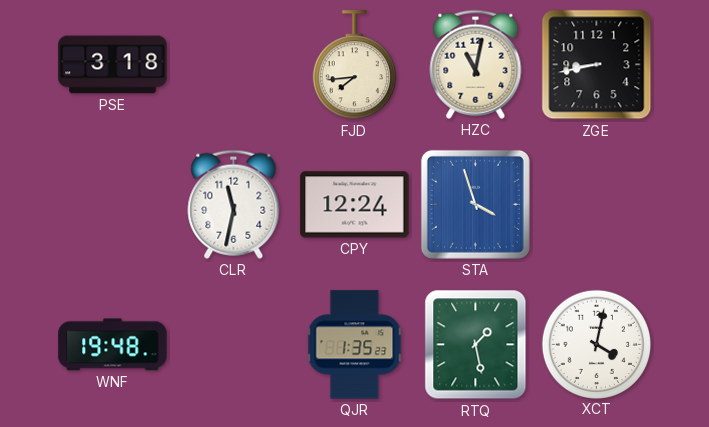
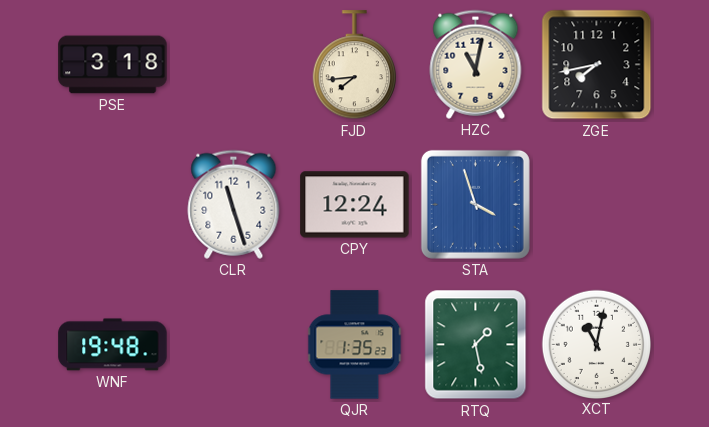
ZGE: 8:43 -> 7:43 (597, 65)
CLR: 11:32 -> 11:27 (234, 204)
XCT: 4:02 -> 11:02 (596, 344)
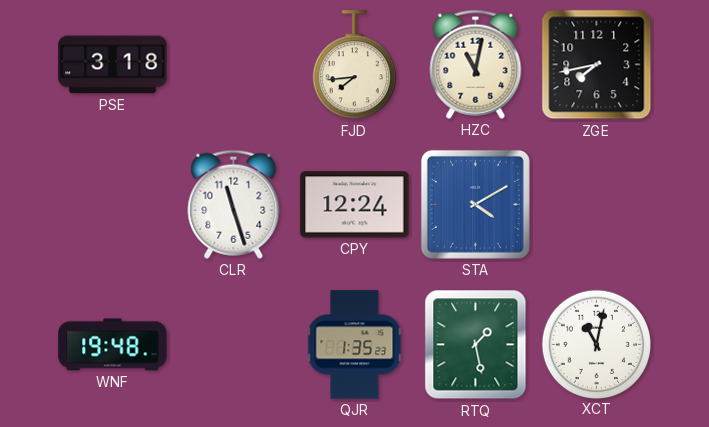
STA: 3:57 -> 4:10 (475, 204)
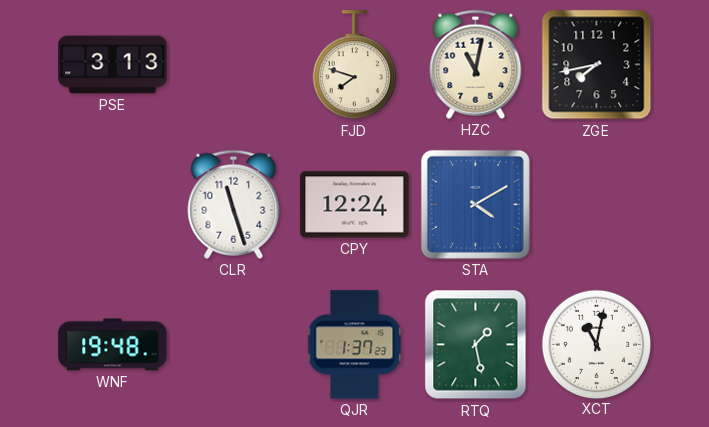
PSE: 3:18 -> 3:13 (113, 65)
FJD: 7:44 -> 7:48 (354, 65)
QJR: 1:35 -> 1:37 (355, 345)
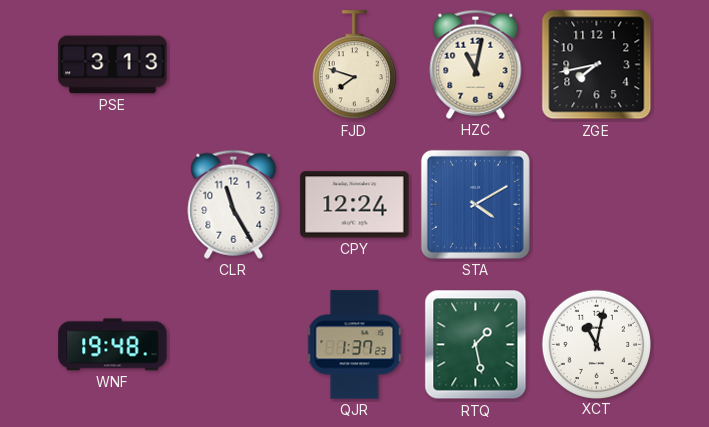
CLR: 11:27 -> 11:25 (234, 204)
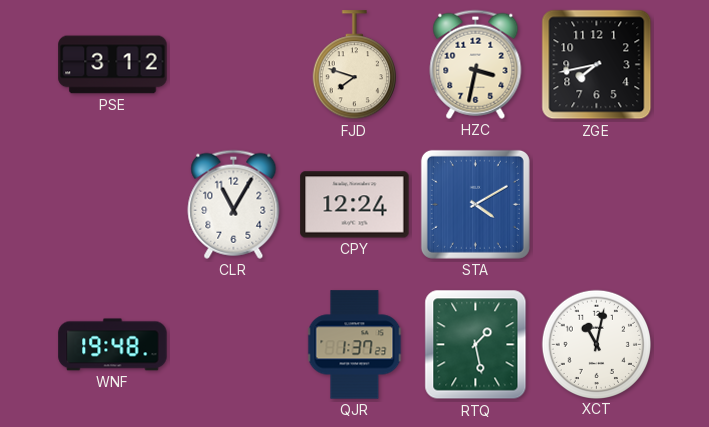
PSE: 3:13 -> 3:12 (113, 65)
HZC: 11:02 -> 3:32 (476, 64)
CLR: 11:25 -> 11:05 (234, 204)
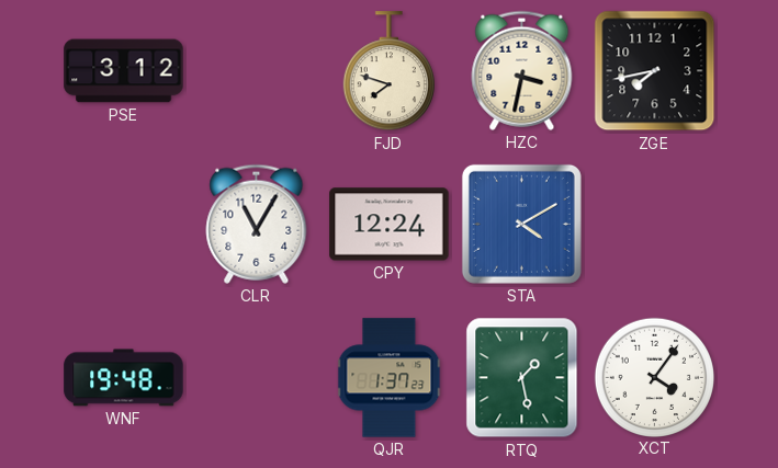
XCT: 11:02 -> 4:06 (654, 377)
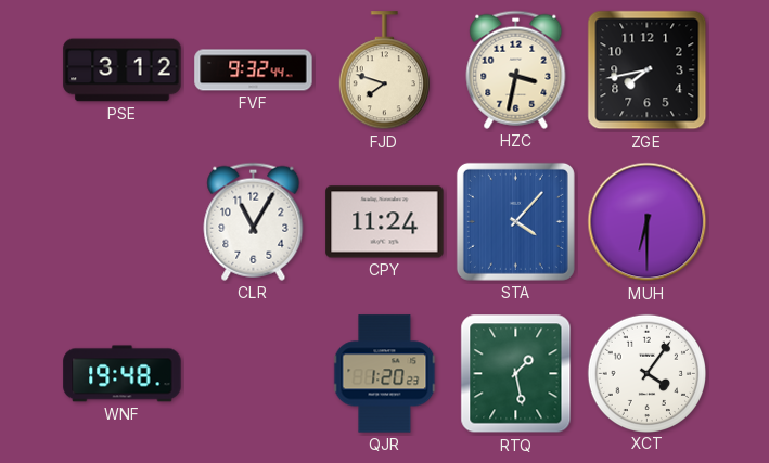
FVF: none -> 9:32 (254, 70)
CPY: 12:24 -> 11:24 (385, 222)
STA: 4:10 -> 4:07 (515, 221)
MUH: none -> 6:30 (648, 222)
QJR: 1:37 -> 1:20 (385, 374)
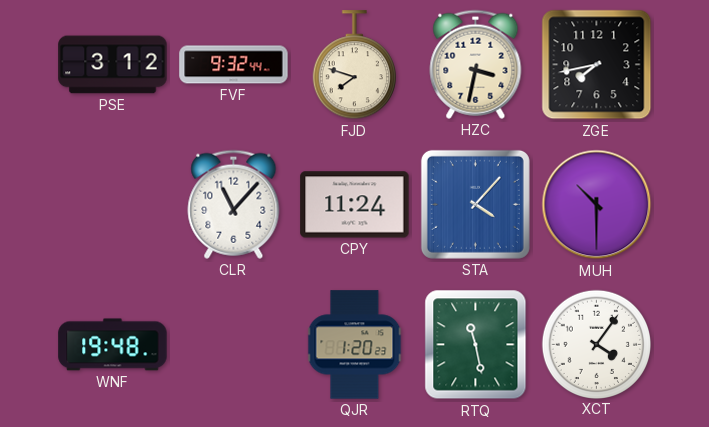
CLR: 11:05 -> 11:07 (234, 204)
MUH: 6:30 -> 10:30 (597, 205)
RTQ: 1:28 -> 11:28 (476, 345)
